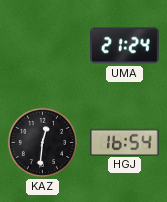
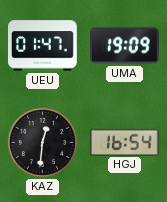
UEU: none -> 01:47 (43, 46)
UMA: 21:24 -> 19:09 (124, 46)
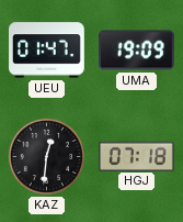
HGJ: 16:54 -> 07:18 (137, 156)
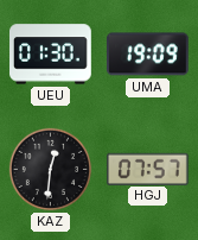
UEU: 01:47 -> 01:30 (51, 55)
HGJ: 07:18 -> 07:57 (148, 169)
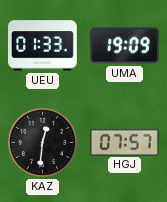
UEU: 01:30 -> 01:33 (43, 46)
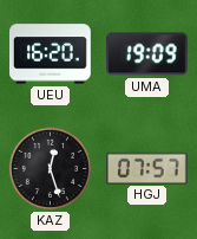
UEU: 01:33 -> 16:20 (51, 54)
KAZ: 12:31 -> 12:27 (50, 168)
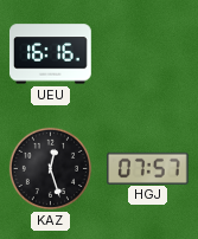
UEU: 16:20 -> 16:16 (51, 54)
UMA: 19:09 -> none (146, 54)
